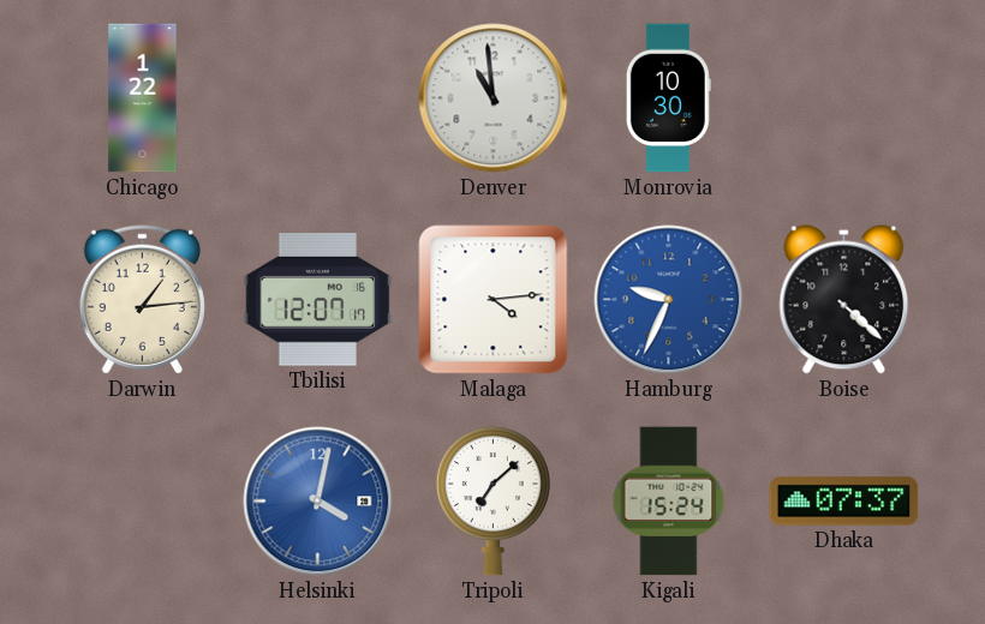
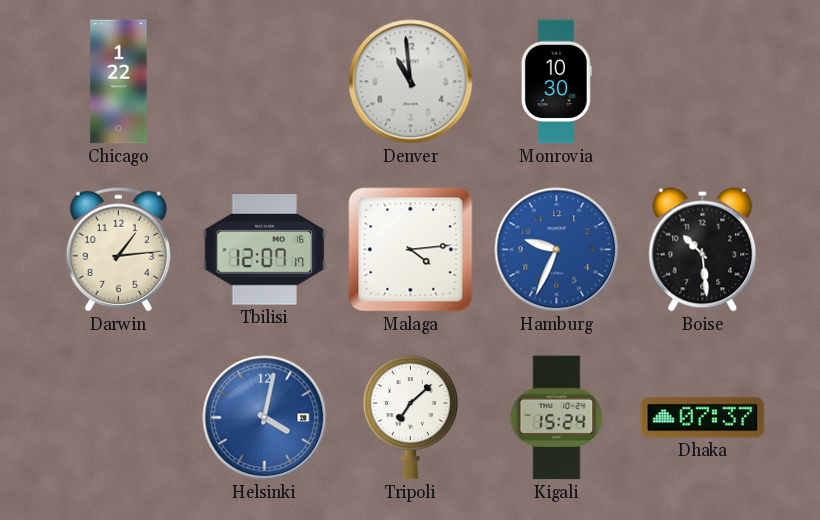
Boise: 4:22 -> 10:29 (703, 250)
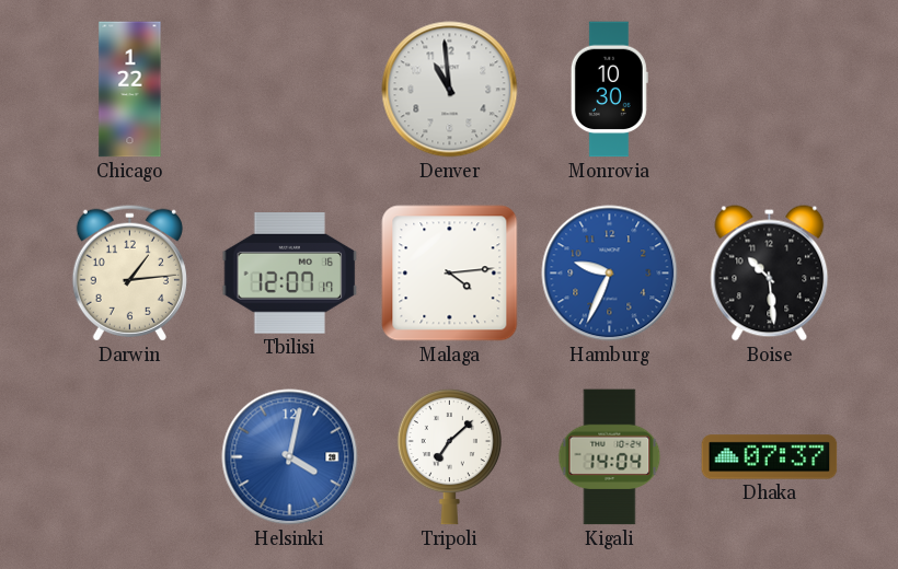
Kigali: 15:24 -> 14:04 (610, 457)
